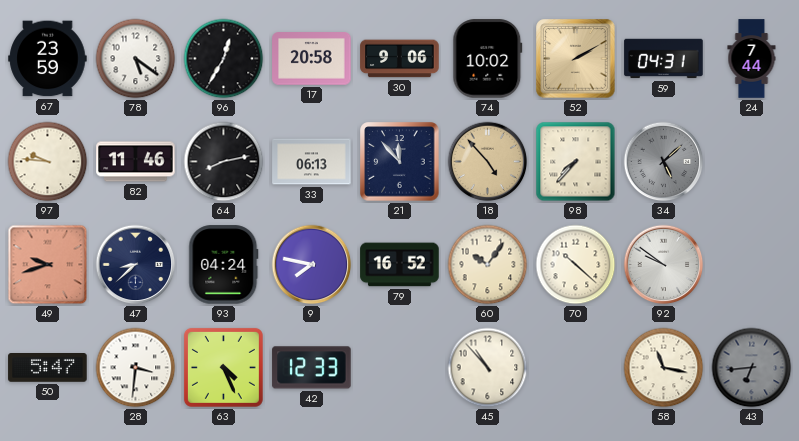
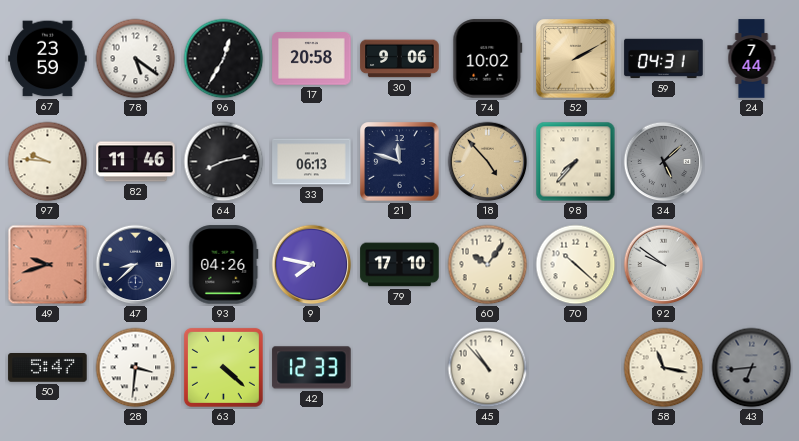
21: 11:53 -> 11:48 (400, 162)
93: 04:24 -> 04:26 (224, 265)
79: 16:52 -> 17:10 (400, 265)
63: 4:26 -> 4:22 (223, 367)
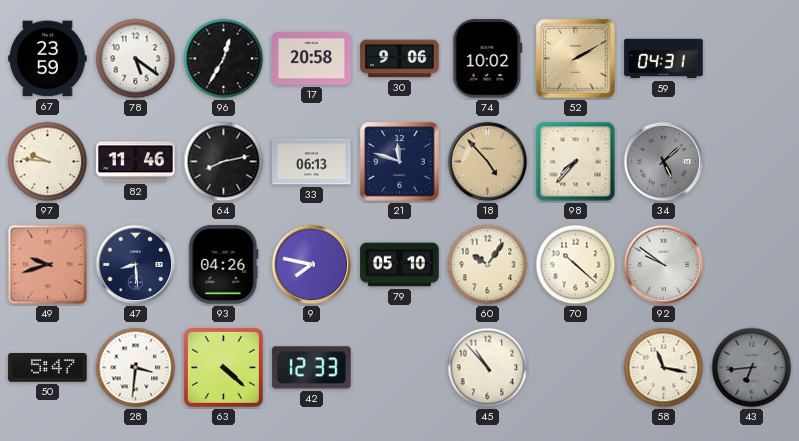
24: 7:44 -> none (752, 59)
47: 8:38 -> 8:29 (136, 265)
79: 17:10 -> 05:10 (400, 265)
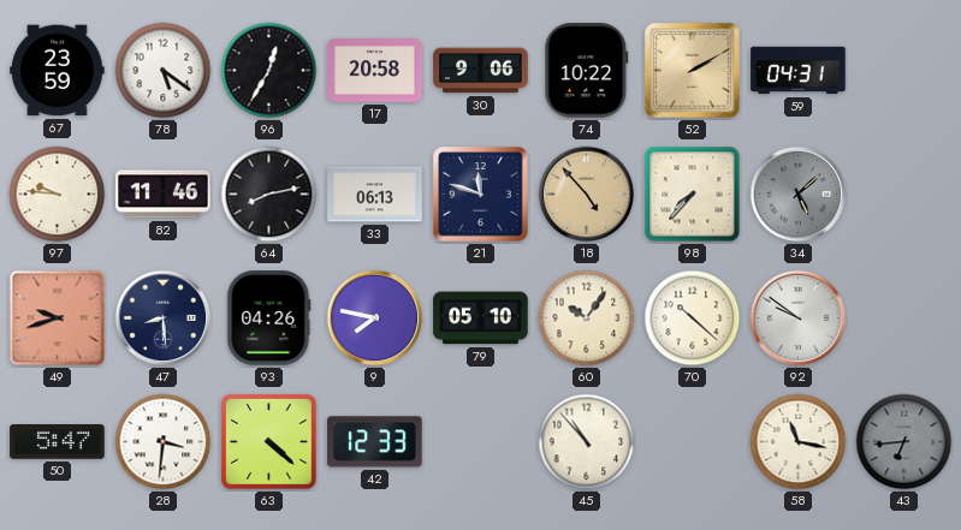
74: 10:02 -> 10:22 (587, 71)
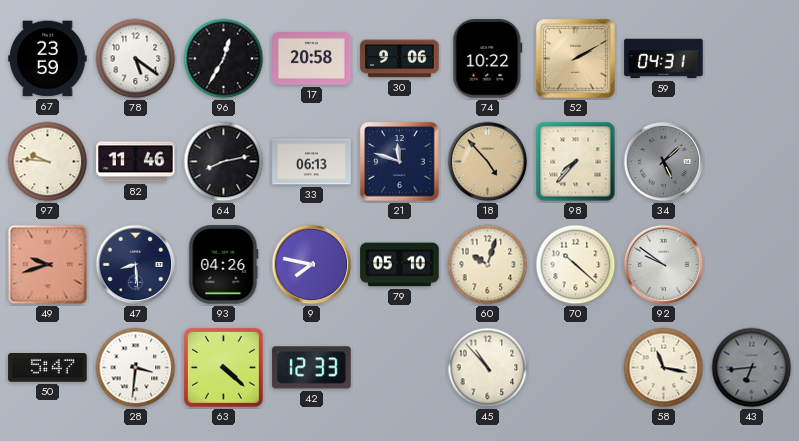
60: 10:06 -> 10:03 (488, 265)
